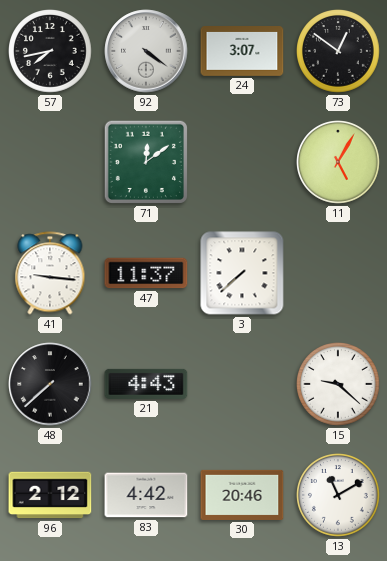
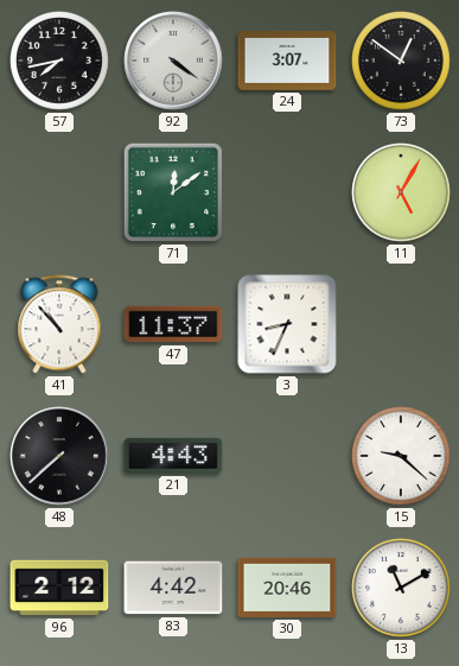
41: 9:16 -> 10:53 (59, 324)
3: 7:38 -> 8:34 (287, 324)
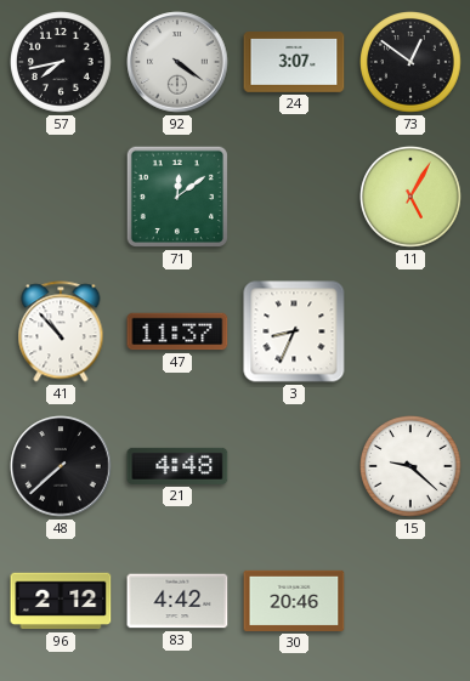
21: 4:43 -> 4:48 (177, 466)
13: 11:10 -> none (402, 589)
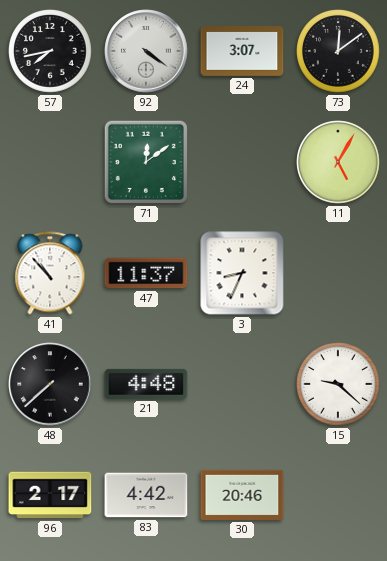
73: 12:51 -> 12:09 (339, 52)
96: 2:12 -> 2:17 (50, 495)
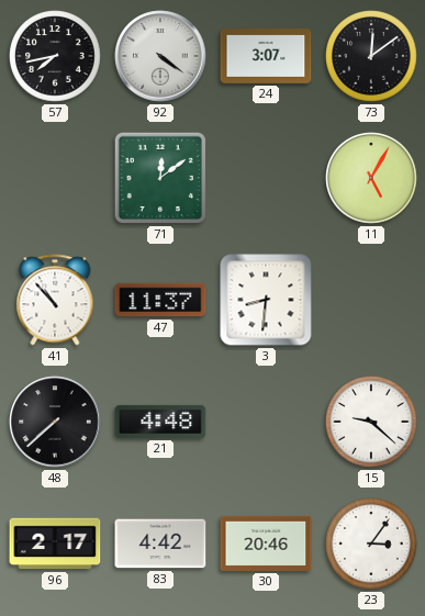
3: 8:34 -> 8:31 (266, 300)
23: none -> 3:06 (372, 545)
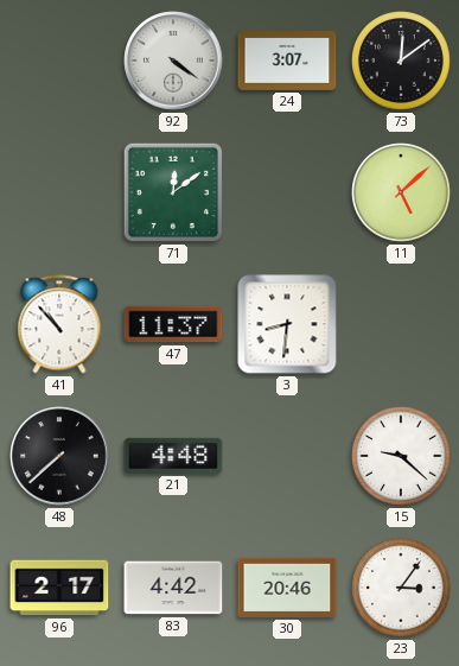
57: 7:43 -> none (56, 57)
11: 5:05 -> 5:08 (402, 194)
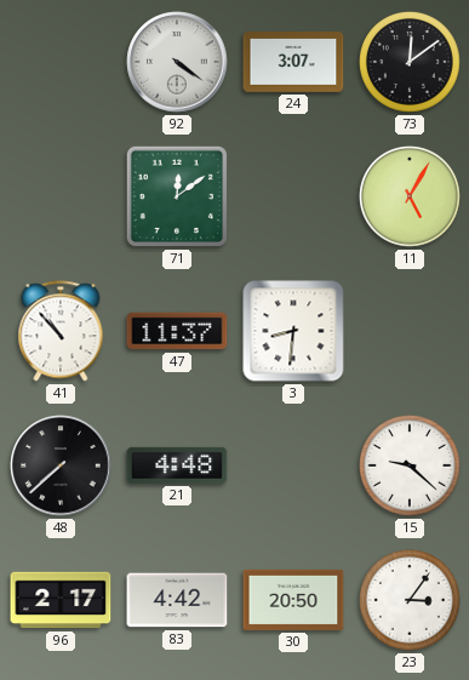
11: 5:08 -> 5:05 (411, 198)
30: 20:46 -> 20:50 (293, 600)
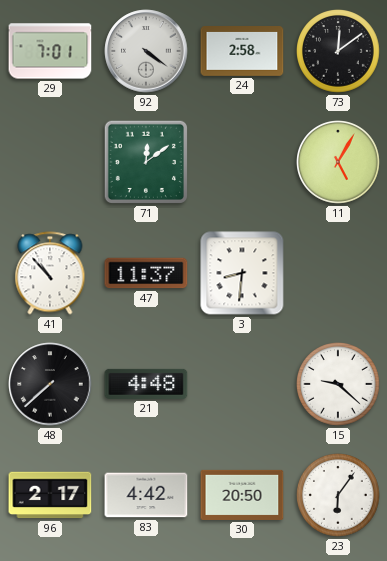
29: none -> 7:01 (50, 51)
24: 3:07 -> 2:58 (242, 52)
23: 3:06 -> 6:06 (339, 496)
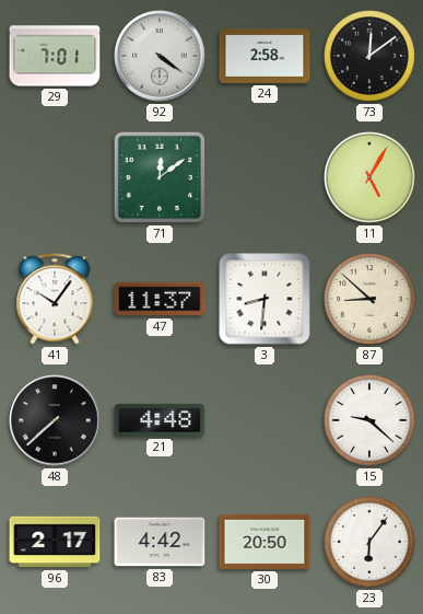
41: 10:53 -> 10:06 (55, 299)
87: none -> 8:52 (371, 300)
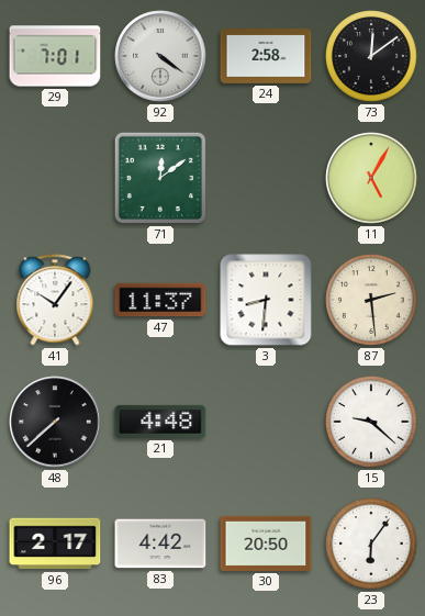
87: 8:52 -> 2:29 (372, 301)
